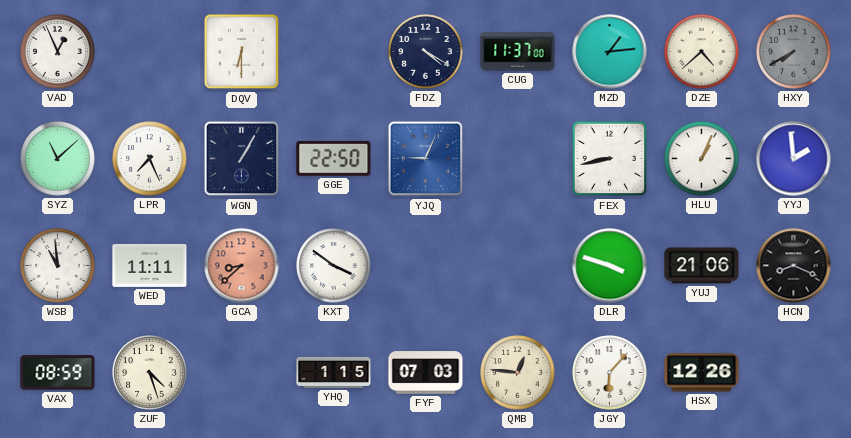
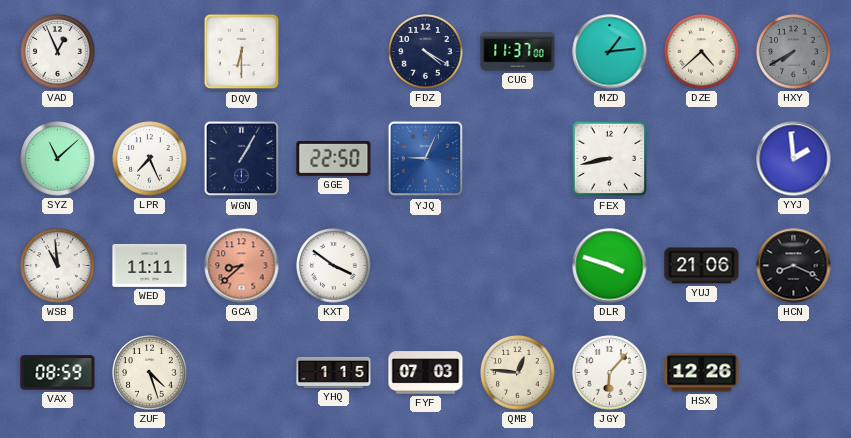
HLU: 1:04 -> none (702, 159)
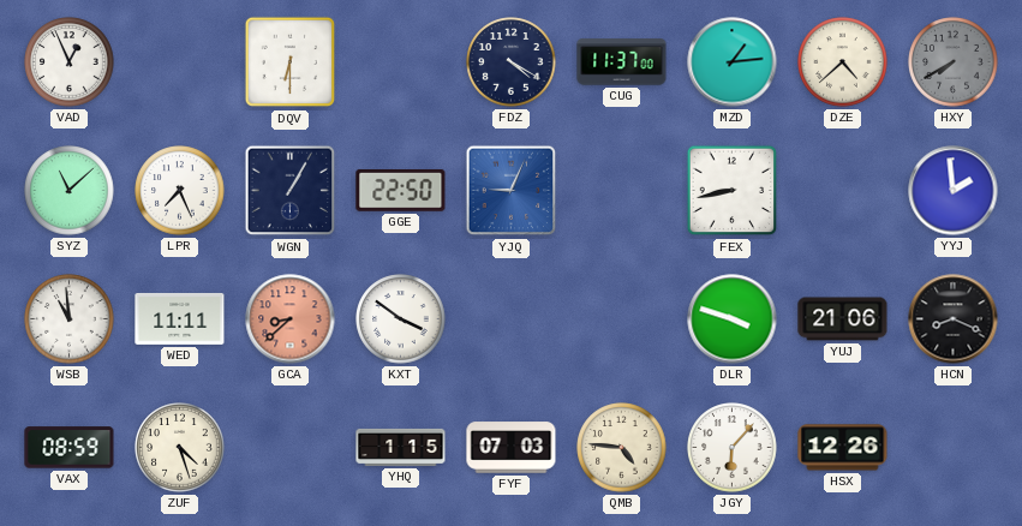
QMB: 12:46 -> 4:46 (622, 448)
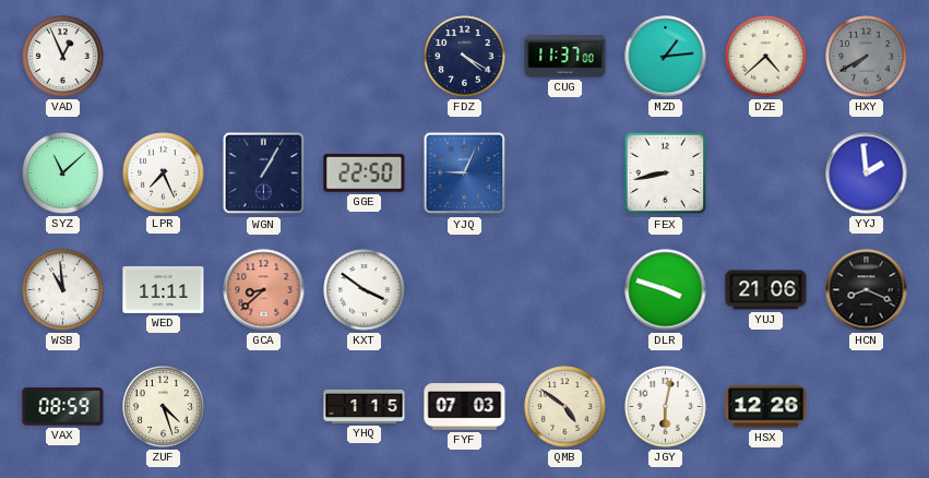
DQV: 6:30 -> none (291, 62)
QMB: 4:46 -> 4:51 (565, 407)
JGY: 6:07 -> 6:02 (666, 407)
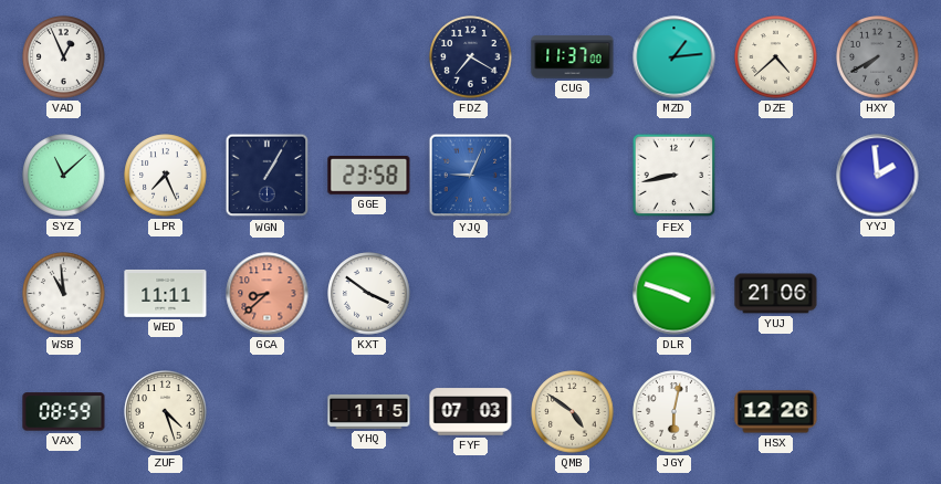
FDZ: 4:20 -> 7:20 (471, 57)
GGE: 22:50 -> 23:58 (369, 175)
HCN: 8:19 -> none (867, 290)
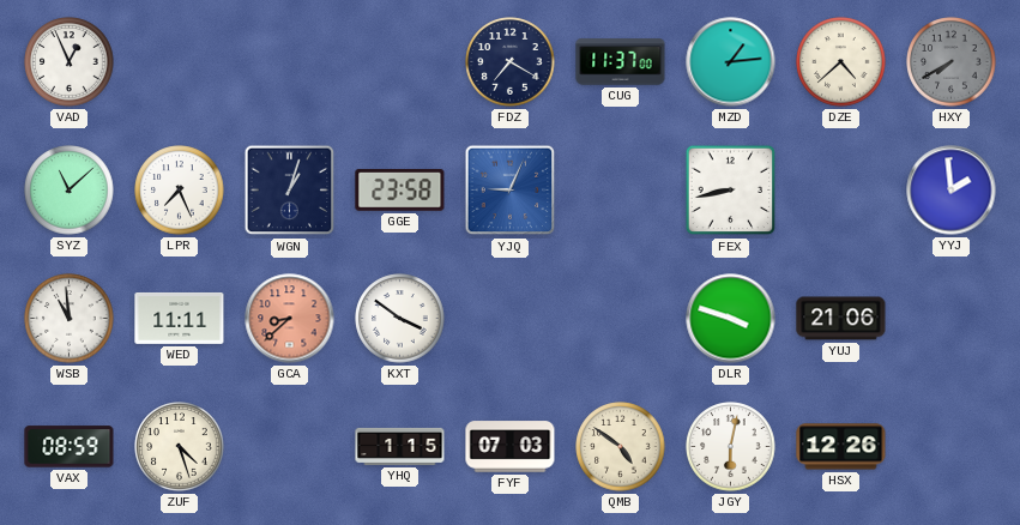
WGN: 1:05 -> 1:03 (290, 191)
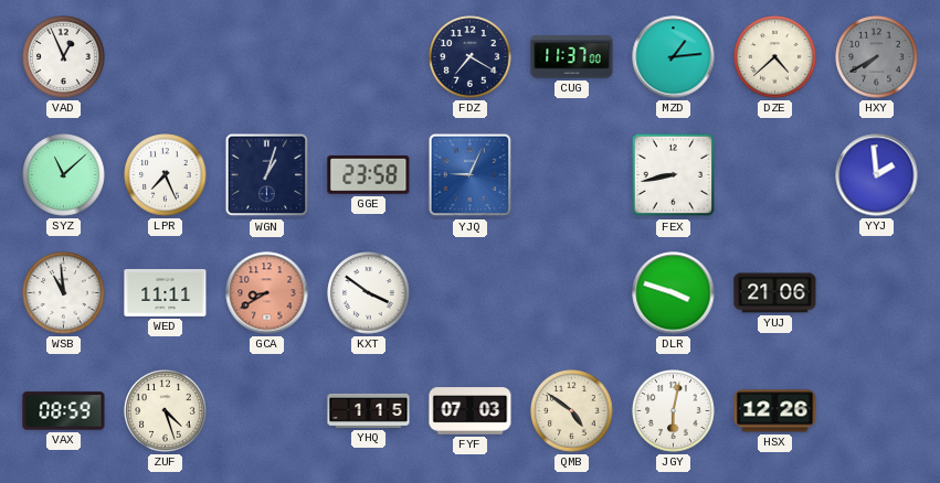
GCA: 8:38 -> 8:40 (267, 293)
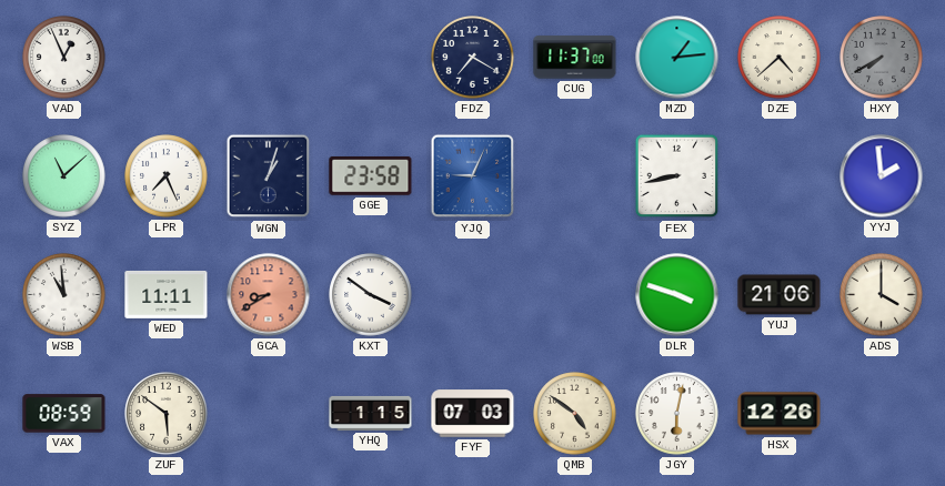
ADS: none -> 4:00 (882, 295)
ZUF: 4:27 -> 5:51 (167, 414)
